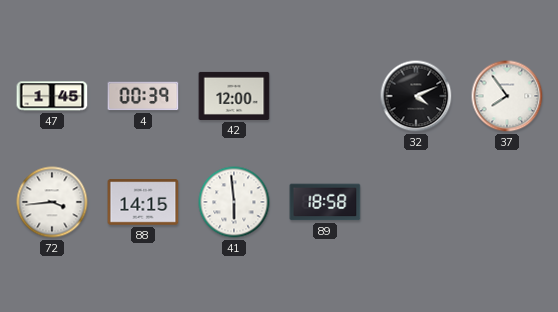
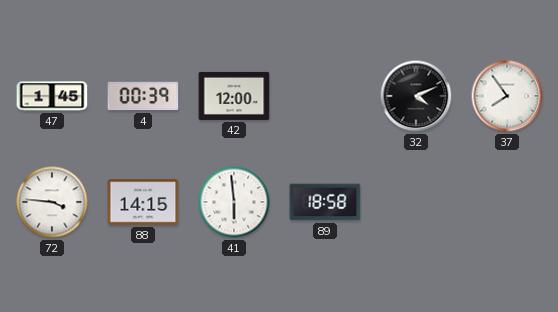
72: 3:44 -> 3:46 (52, 202)
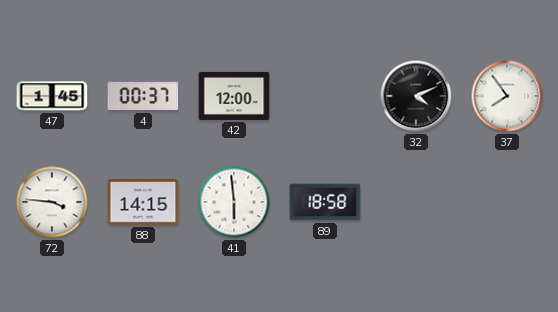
4: 00:39 -> 00:37 (143, 96)
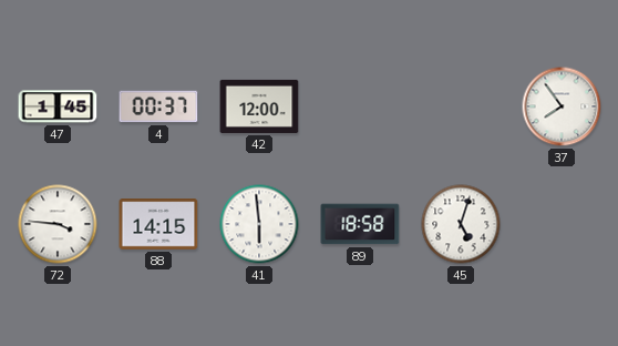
32: 4:11 -> none (416, 96)
45: none -> 5:03 (461, 224)
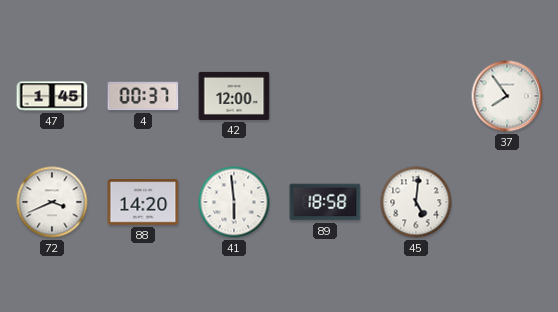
72: 3:46 -> 3:41 (52, 202)
88: 14:15 -> 14:20 (143, 202)
45: 5:03 -> 5:01 (416, 202)
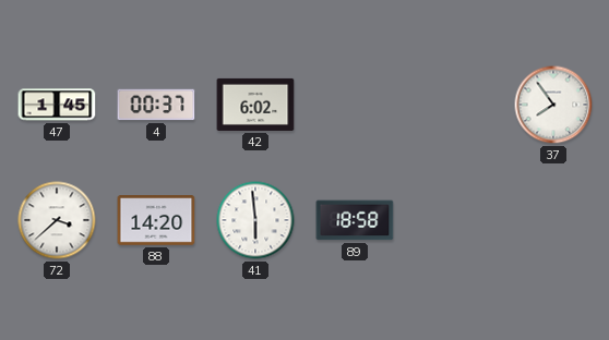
42: 12:00 -> 6:02 (255, 105)
72: 3:41 -> 3:38 (57, 220)
45: 5:01 -> none (416, 202)
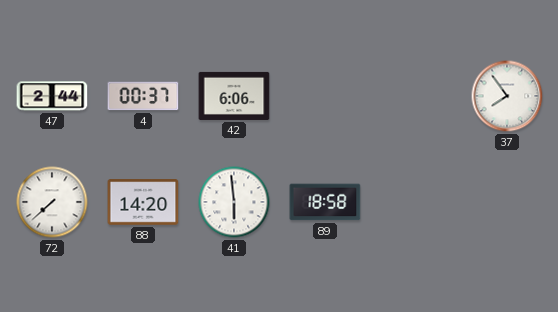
47: 1:45 -> 2:44 (52, 96)
42: 6:02 -> 6:06 (234, 96)
72: 3:38 -> 7:38 (52, 202)
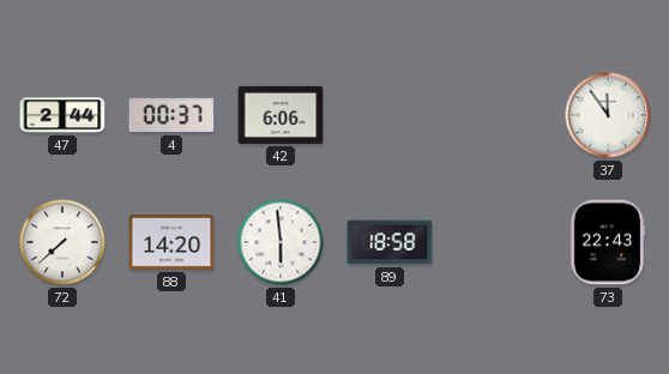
37: 7:54 -> 11:54 (608, 115)
73: none -> 22:43 (608, 242)
